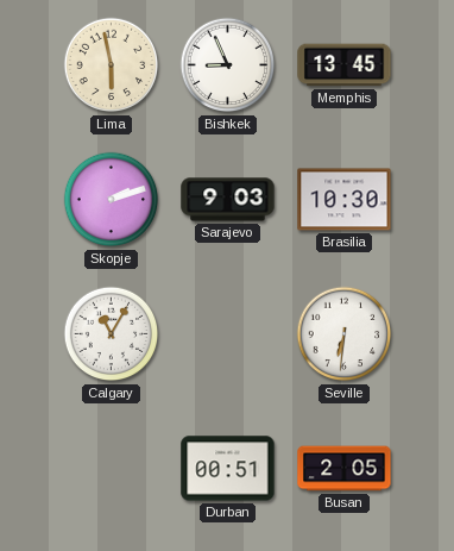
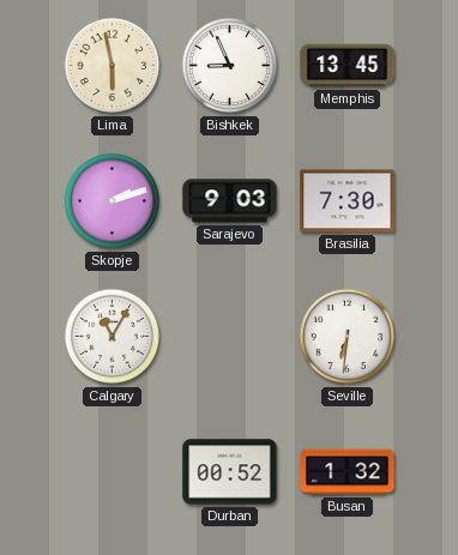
Brasilia: 10:30 -> 7:30 (348, 201)
Durban: 00:51 -> 00:52 (230, 472)
Busan: 2:05 -> 1:32 (348, 472)
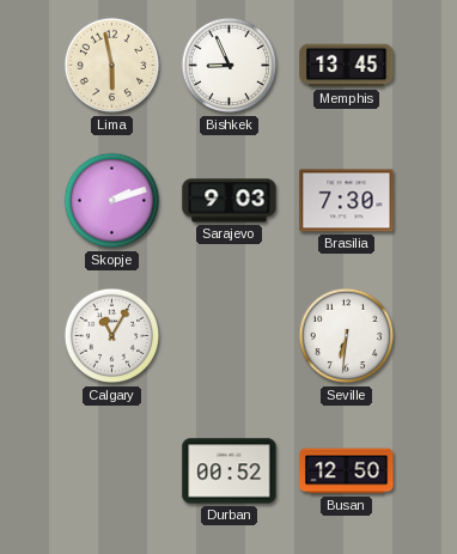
Busan: 1:32 -> 12:50 (347, 471)
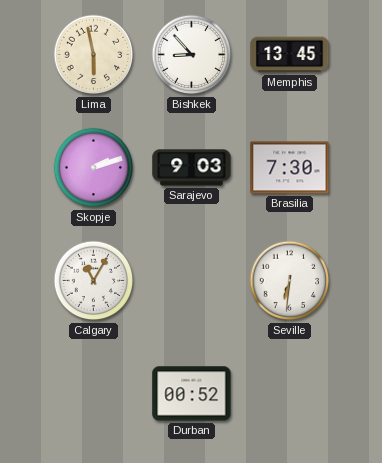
Bishkek: 8:56 -> 8:53 (192, 55)
Busan: 12:50 -> none (347, 471)
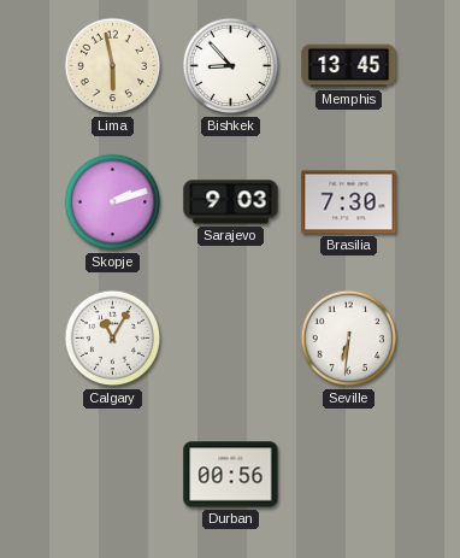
Durban: 00:52 -> 00:56 (231, 475)
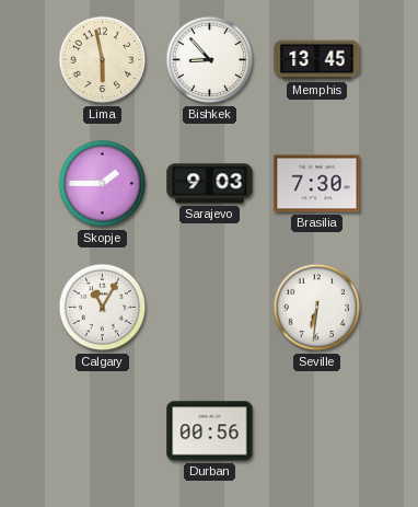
Skopje: 2:12 -> 1:45 (103, 184)
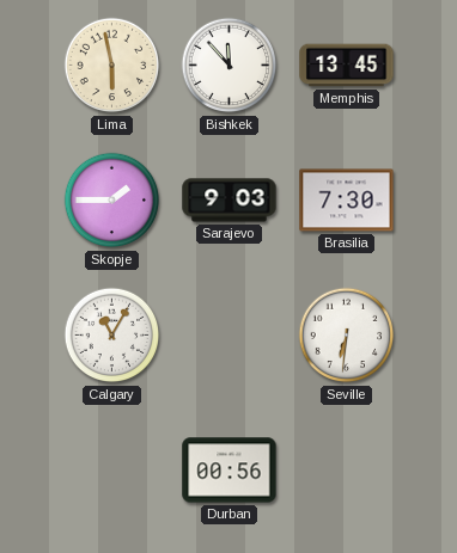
Bishkek: 8:53 -> 11:53 (230, 66)
